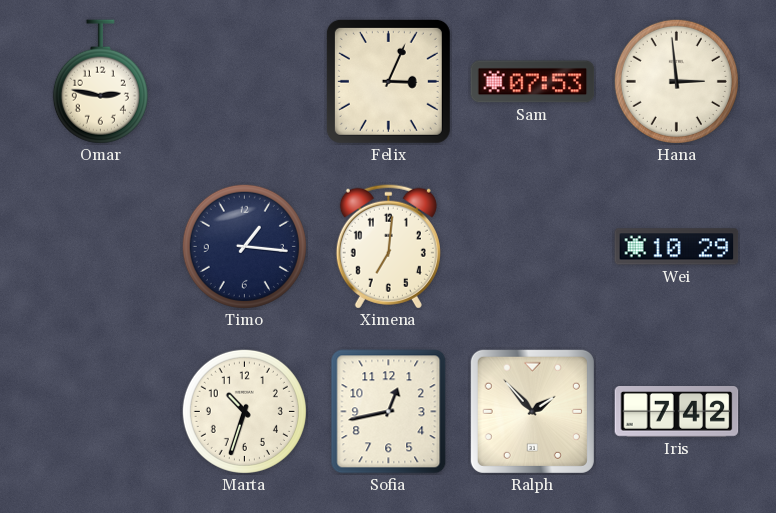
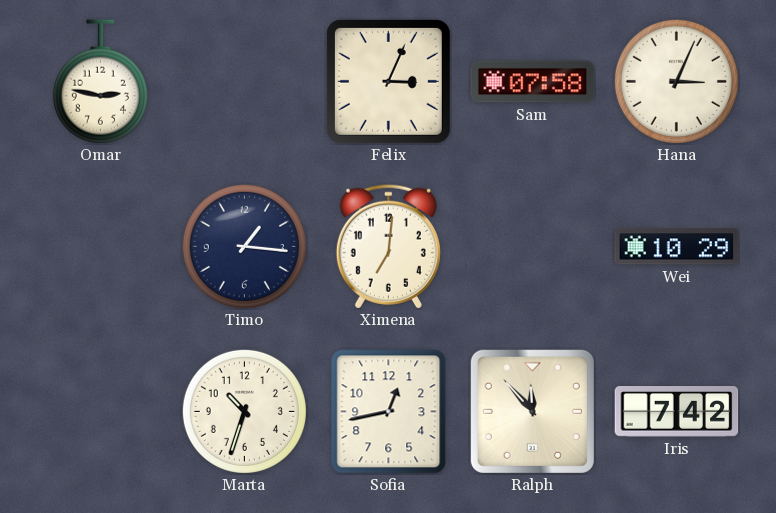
Sam: 07:53 -> 07:58 (533, 82)
Hana: 2:59 -> 3:04 (676, 81)
Ralph: 1:53 -> 11:53 (532, 411)
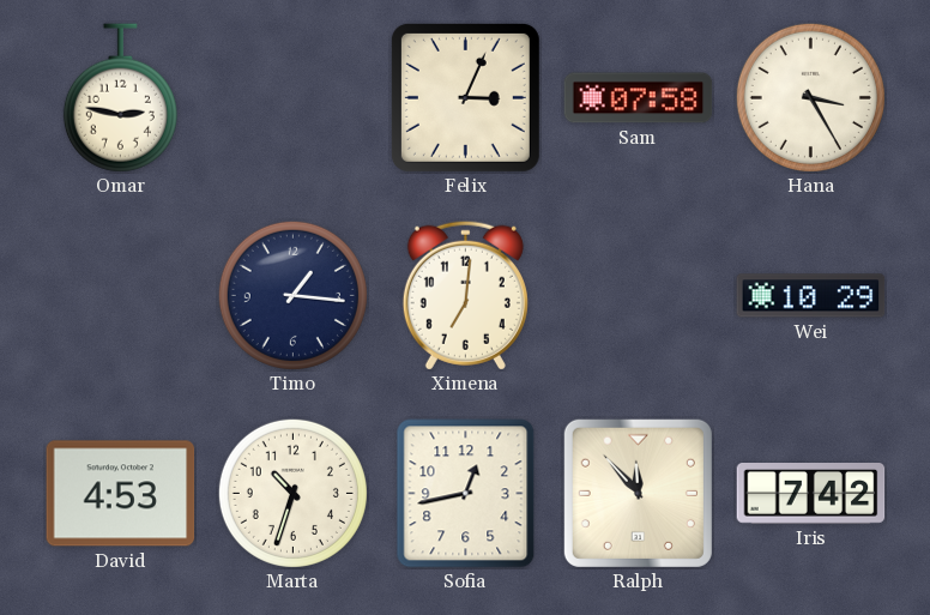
Hana: 3:04 -> 3:25 (810, 97)
David: none -> 4:53 (121, 494)
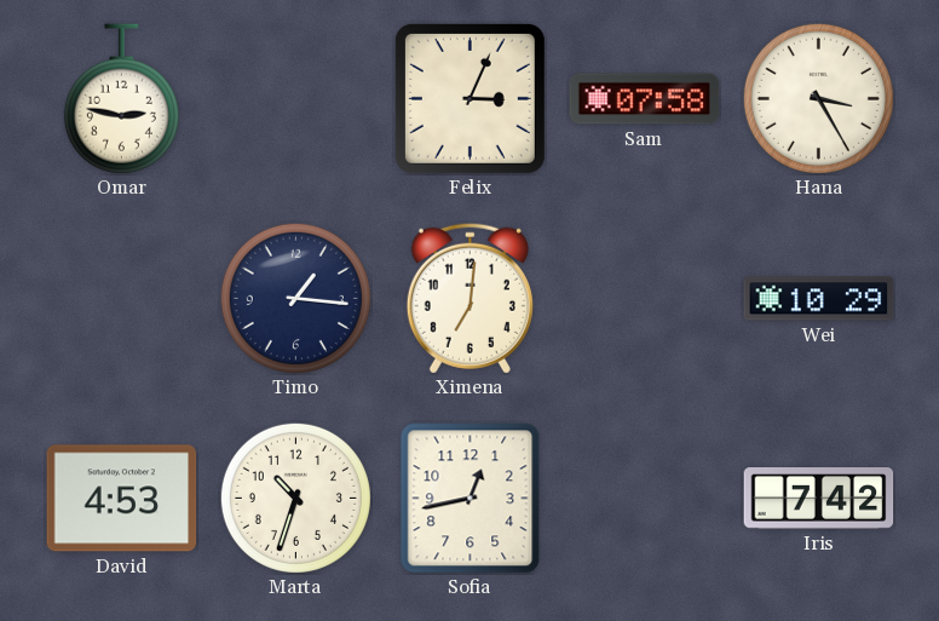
Ralph: 11:53 -> none (638, 493)
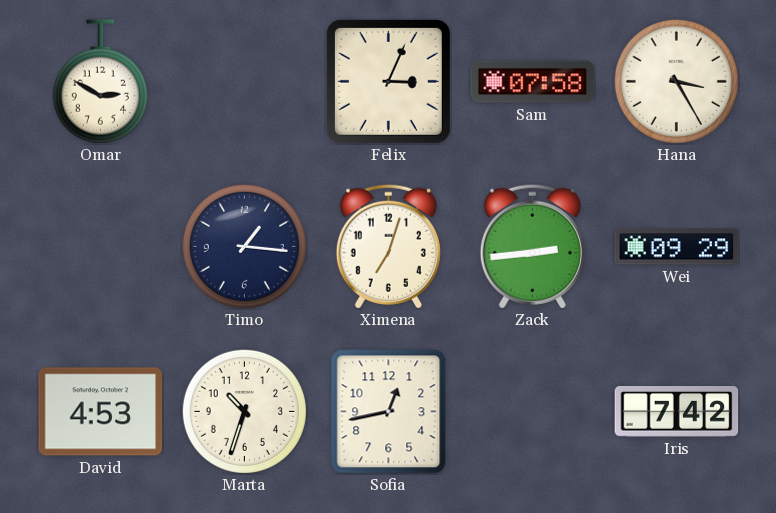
Omar: 2:47 -> 2:50 (100, 82)
Ximena: 7:01 -> 7:03 (388, 246)
Zack: none -> 2:44 (532, 246)
Wei: 10:29 -> 09:29 (677, 247)
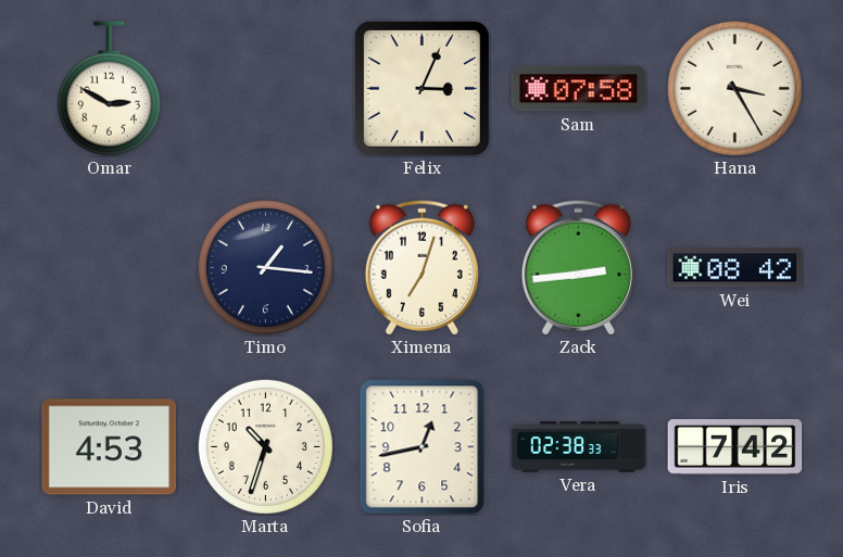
Wei: 09:29 -> 08:42 (735, 268)
Vera: none -> 02:38 (579, 447)
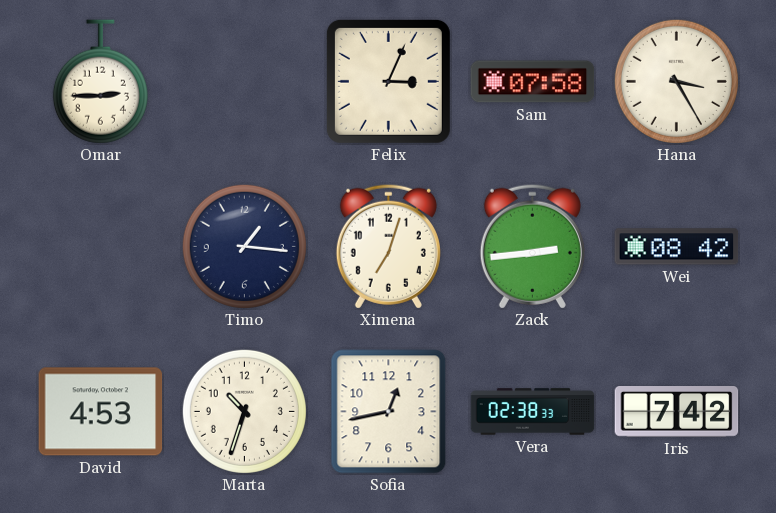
Omar: 2:50 -> 2:45 (100, 82)
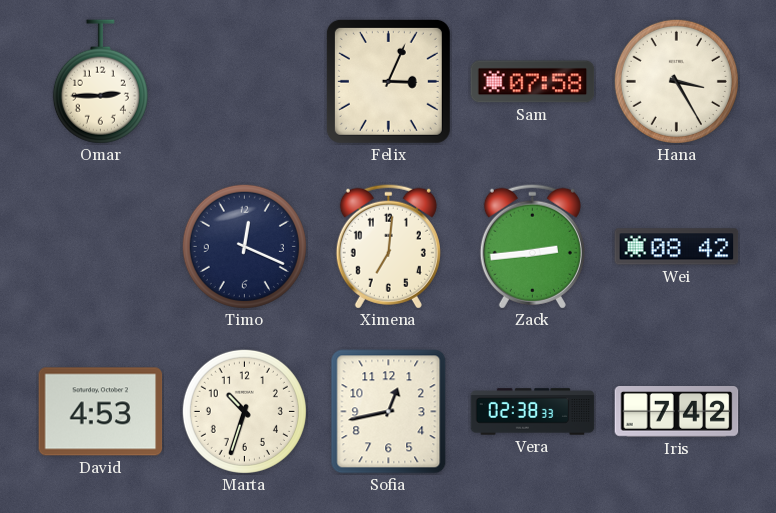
Timo: 1:16 -> 12:19 (244, 246)
Ximena: 7:03 -> 7:01 (388, 246)
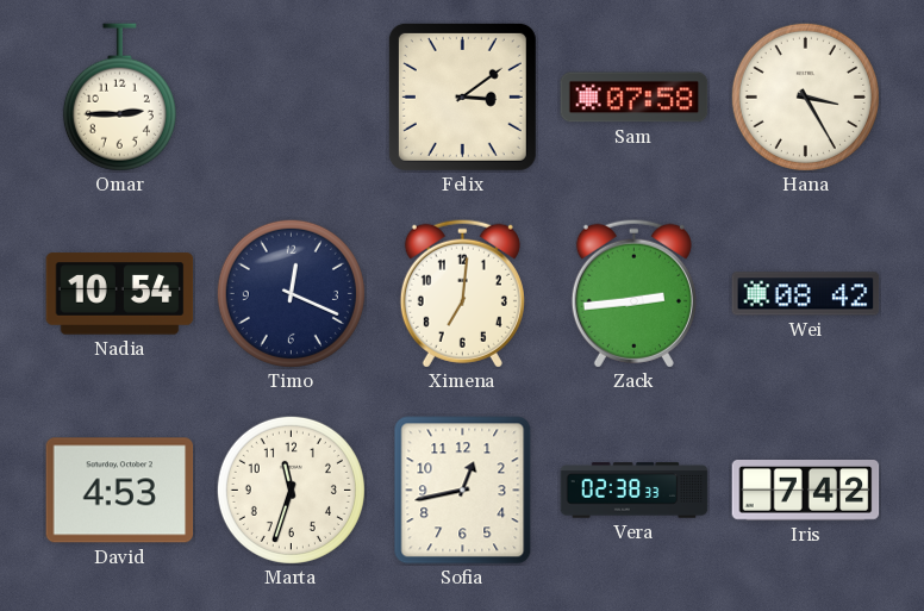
Felix: 3:04 -> 3:09 (462, 96)
Nadia: none -> 10:54 (120, 294)
Marta: 10:33 -> 11:33 (291, 490)
